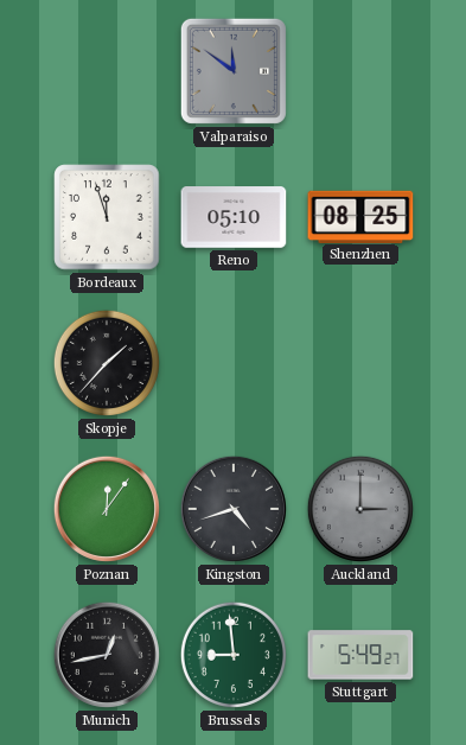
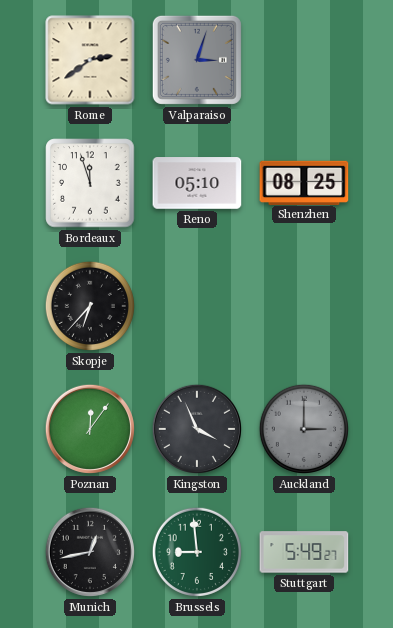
Rome: none -> 2:39 (90, 60)
Valparaiso: 11:51 -> 3:03 (197, 60)
Skopje: 1:37 -> 6:37 (90, 306)
Kingston: 4:42 -> 3:56 (197, 429)
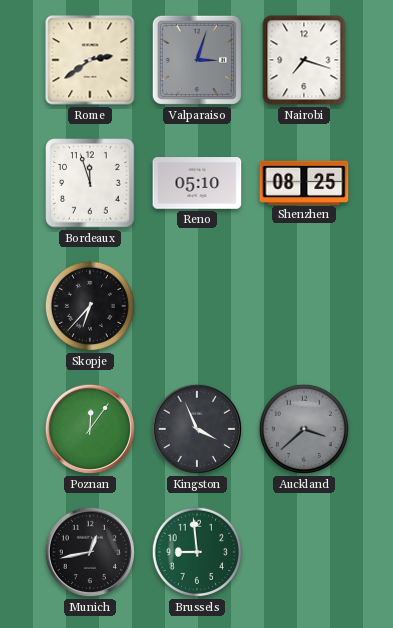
Nairobi: none -> 7:18 (304, 60)
Auckland: 3:00 -> 3:38 (304, 429)
Stuttgart: 5:49 -> none (304, 552)
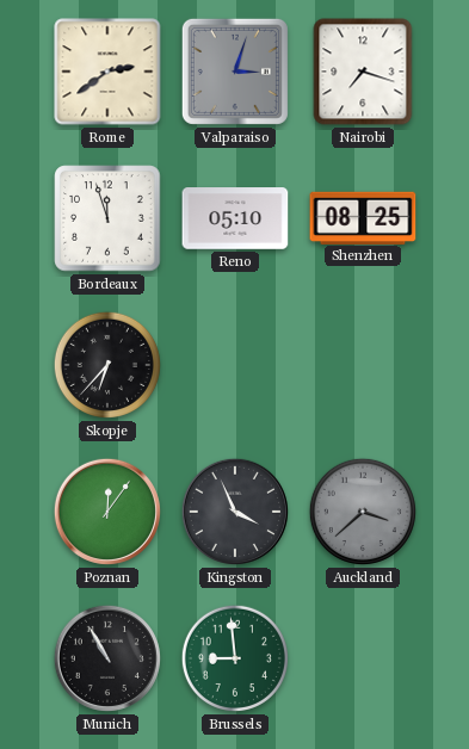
Munich: 12:43 -> 10:55 (107, 658)
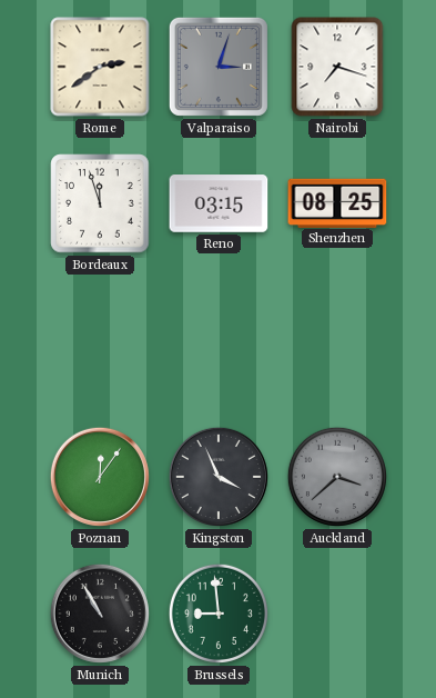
Reno: 05:10 -> 03:15 (219, 203)
Skopje: 6:37 -> none (107, 365)
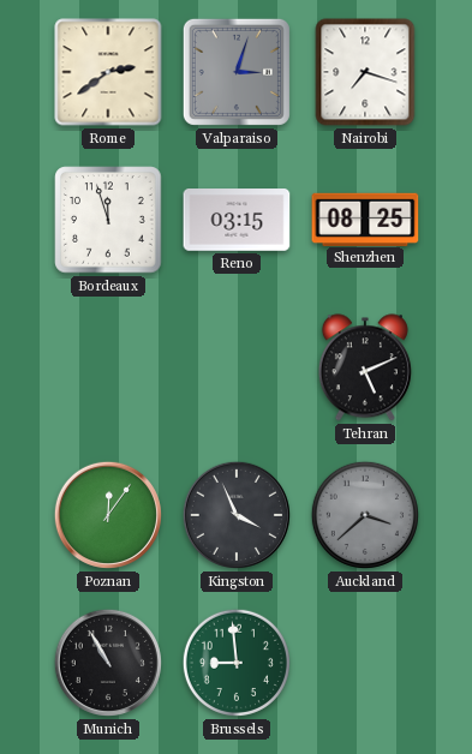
Tehran: none -> 5:11 (365, 367)
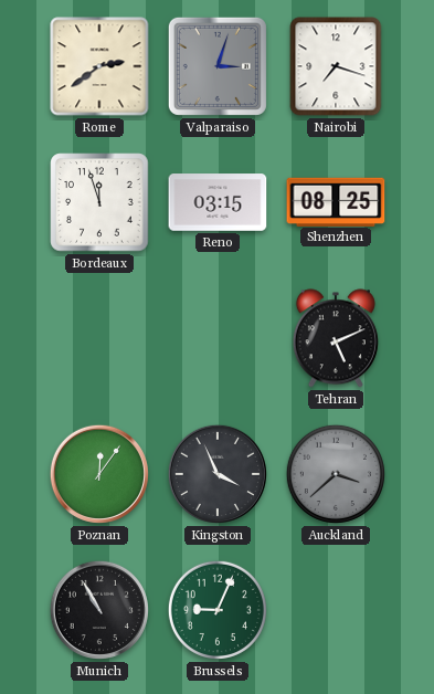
Brussels: 8:59 -> 9:04 (218, 610)
